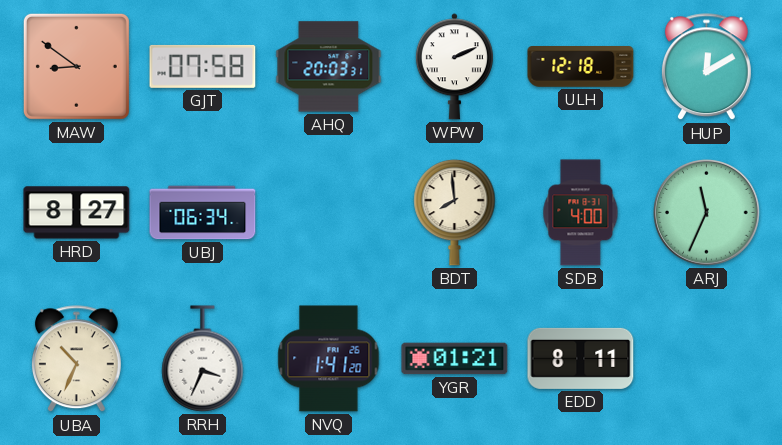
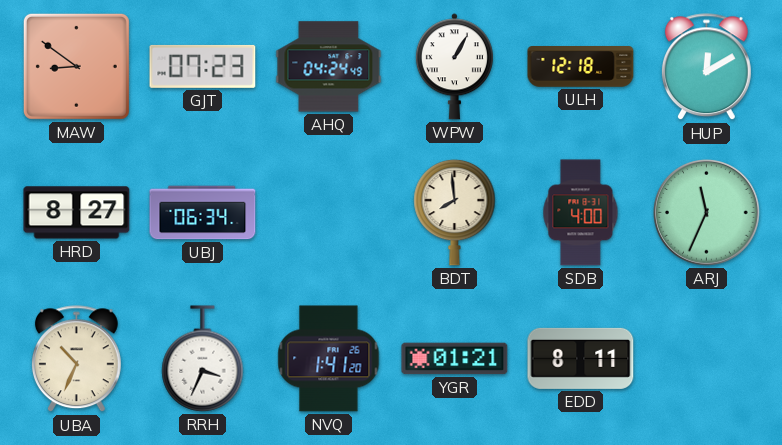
GJT: 07:58 -> 07:23 (203, 66)
AHQ: 20:03 -> 04:24 (329, 67)
WPW: 2:11 -> 1:05 (454, 67)
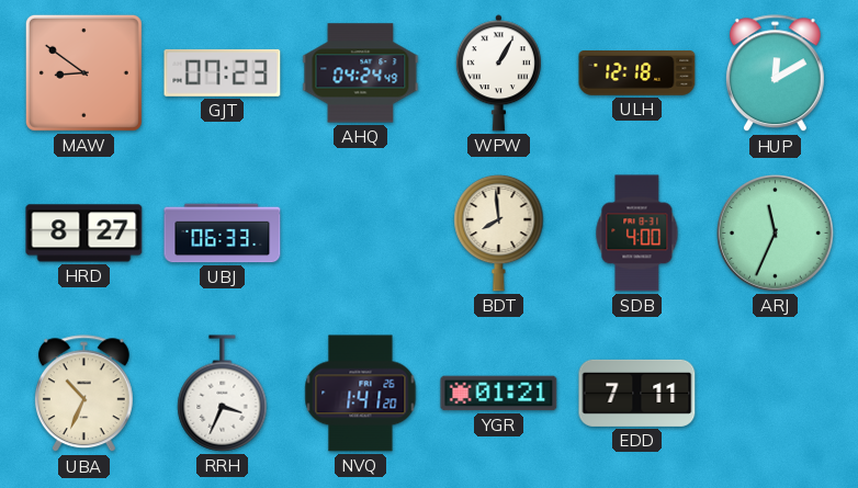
UBJ: 06:34 -> 06:33 (223, 234)
EDD: 8:11 -> 7:11 (637, 393)
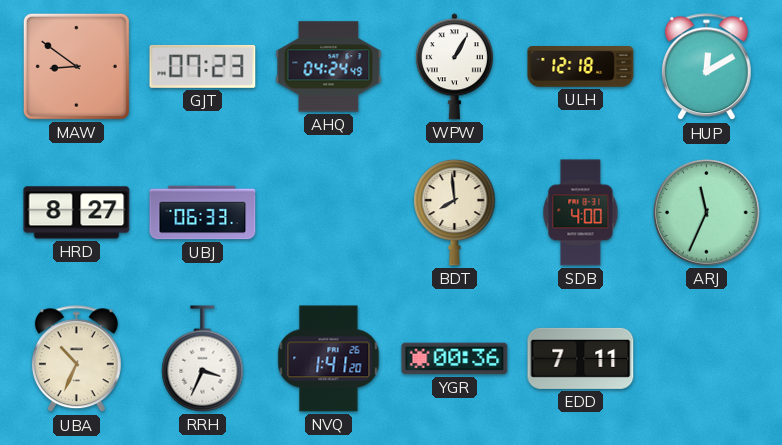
YGR: 01:21 -> 00:36 (455, 359)
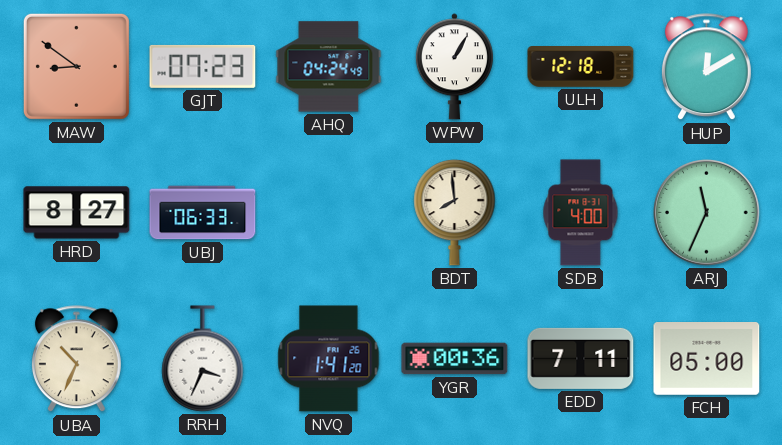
FCH: none -> 05:00 (707, 359)
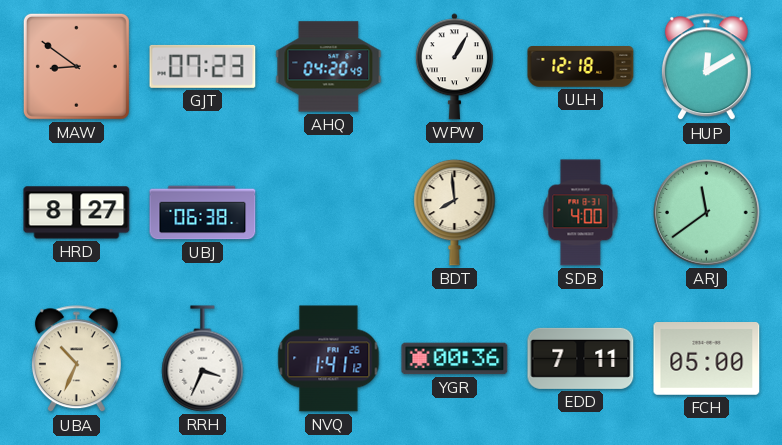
AHQ: 04:24 -> 04:20 (329, 67)
UBJ: 06:33 -> 06:38 (203, 213)
ARJ: 11:34 -> 11:39 (707, 213)
NVQ: 1:41:20 -> 1:41:12 (329, 359)
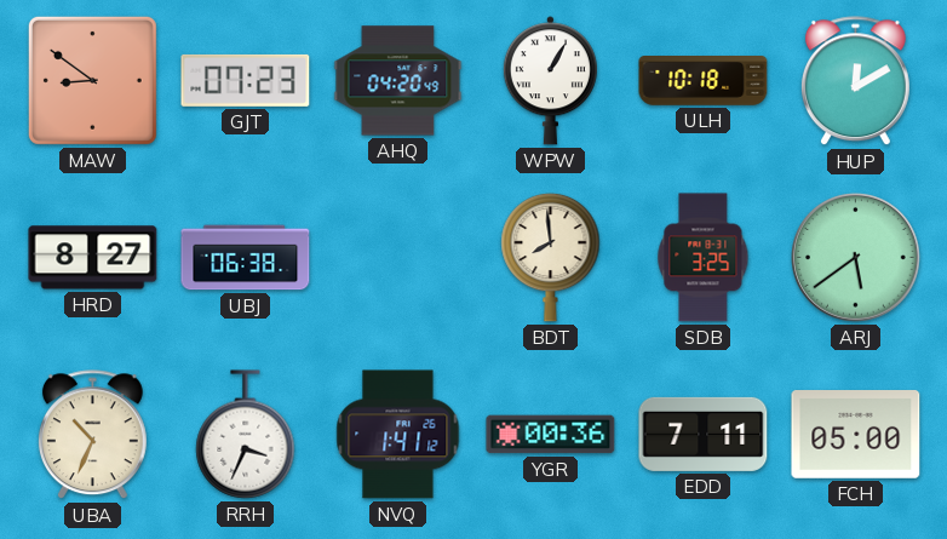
ULH: 12:18 -> 10:18 (704, 81)
SDB: 4:00 -> 3:25 (704, 258)
ARJ: 11:39 -> 5:39 (856, 258)
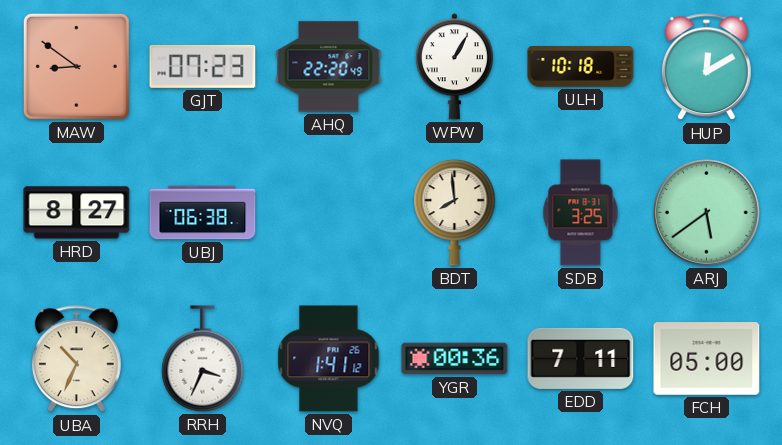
AHQ: 04:20 -> 22:20 (329, 67)
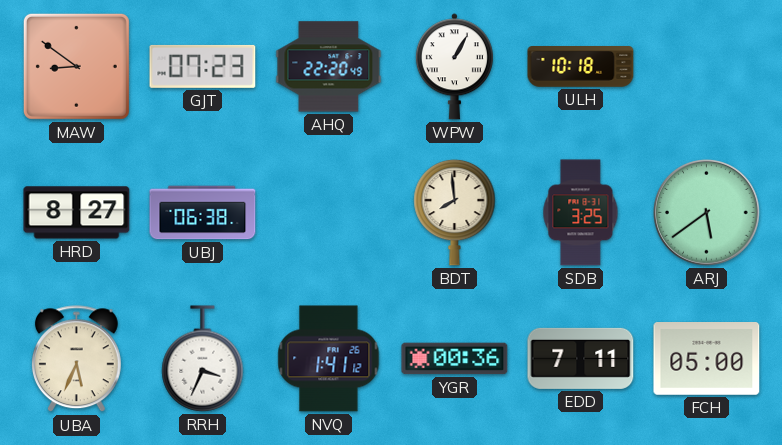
HUP: 12:10 -> none (706, 67)
UBA: 10:34 -> 5:34 (76, 359)
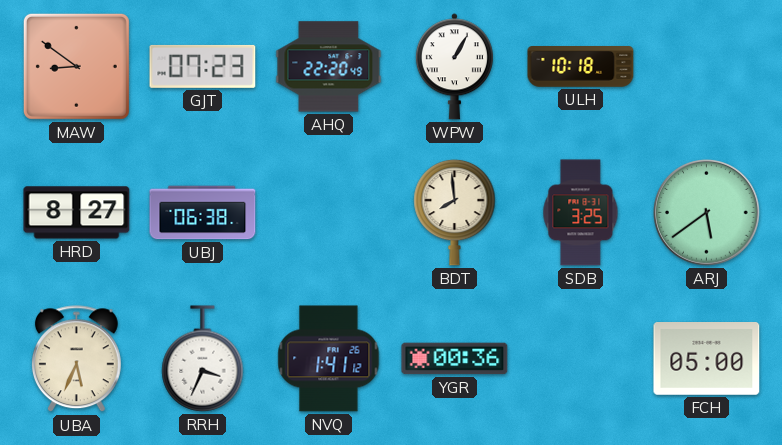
EDD: 7:11 -> none (581, 358)
